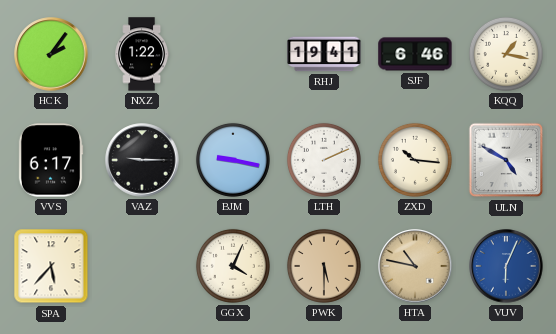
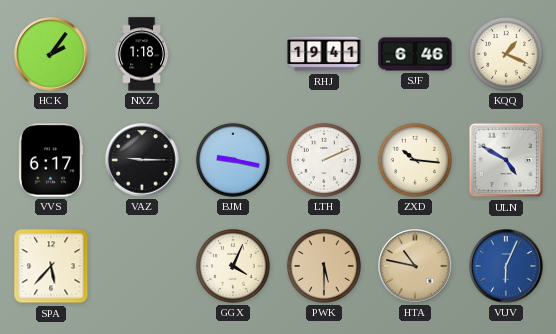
NXZ: 1:22 -> 1:18 (141, 54)
KQQ: 1:17 -> 1:19 (506, 54)
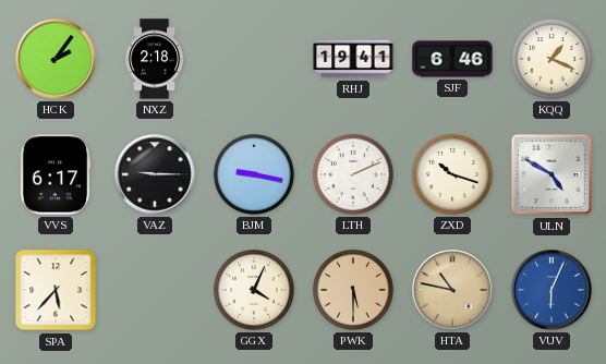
NXZ: 1:18 -> 2:18 (154, 59)
ZXD: 10:16 -> 10:18 (452, 174)
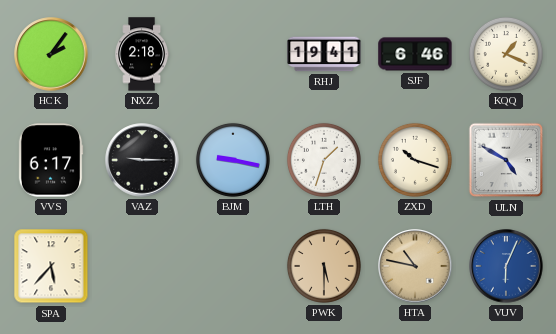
LTH: 2:11 -> 1:33 (324, 160)
GGX: 4:04 -> none (254, 290)
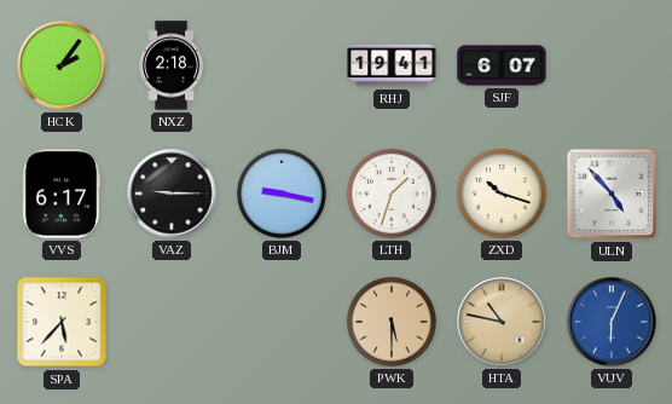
SJF: 6:46 -> 6:07 (502, 65)
KQQ: 1:19 -> none (506, 54)
ULN: 4:50 -> 4:53 (612, 194)
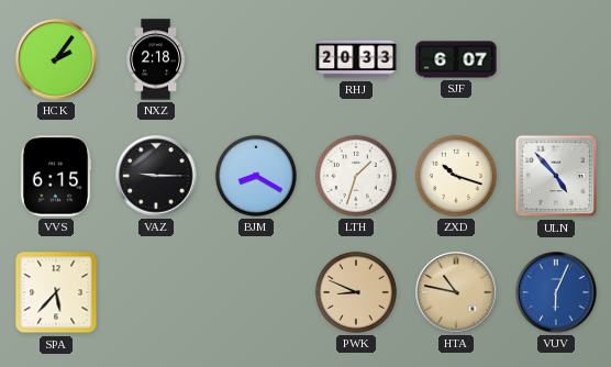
RHJ: 19:41 -> 20:33 (356, 59)
VVS: 6:17 -> 6:15 (56, 176)
BJM: 9:17 -> 8:20 (256, 176)
PWK: 5:30 -> 8:49 (356, 292)
